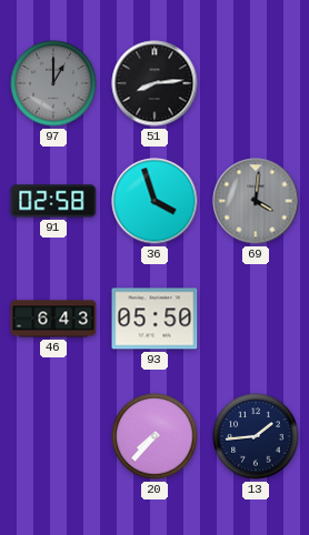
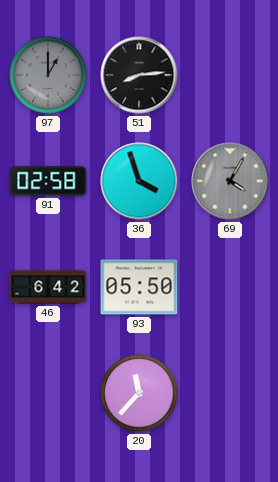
69: 4:01 -> 4:05 (230, 181)
46: 6:43 -> 6:42 (48, 287)
20: 7:37 -> 11:37 (139, 393)
13: 1:44 -> none (256, 436)
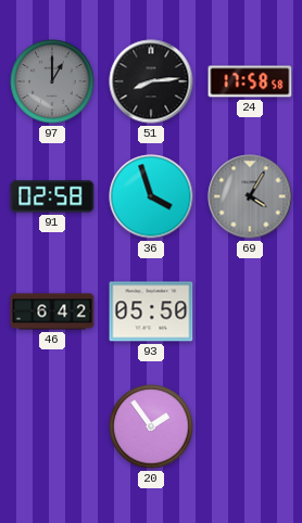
24: none -> 17:58 (250, 81)
20: 11:37 -> 1:54 (151, 426)
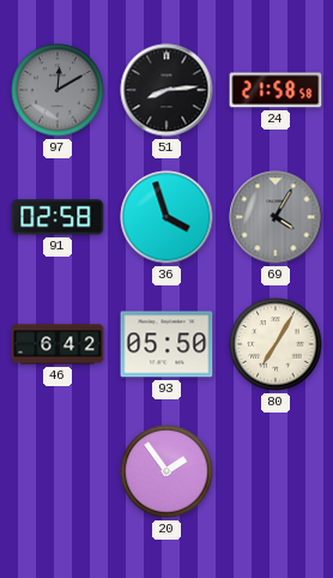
97: 1:00 -> 12:10 (57, 90)
24: 17:58 -> 21:58 (276, 90)
80: none -> 7:05 (276, 344)
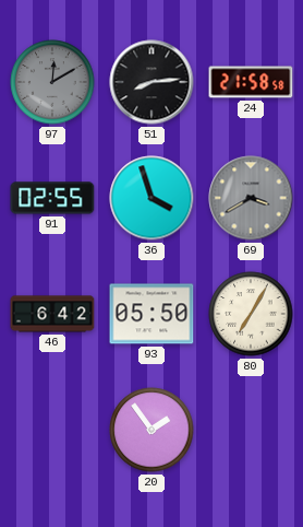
91: 02:58 -> 02:55 (52, 198)
69: 4:05 -> 3:40 (251, 198)
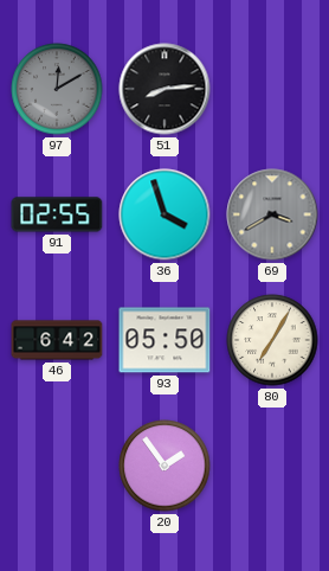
24: 21:58 -> none (251, 82)
